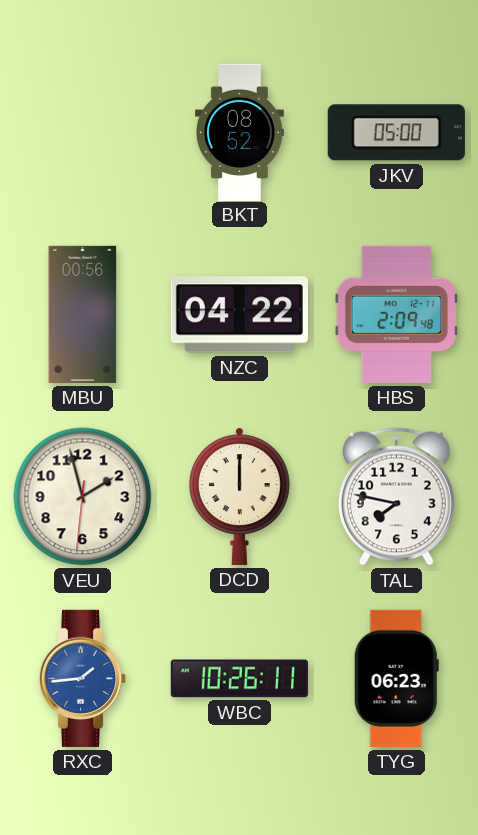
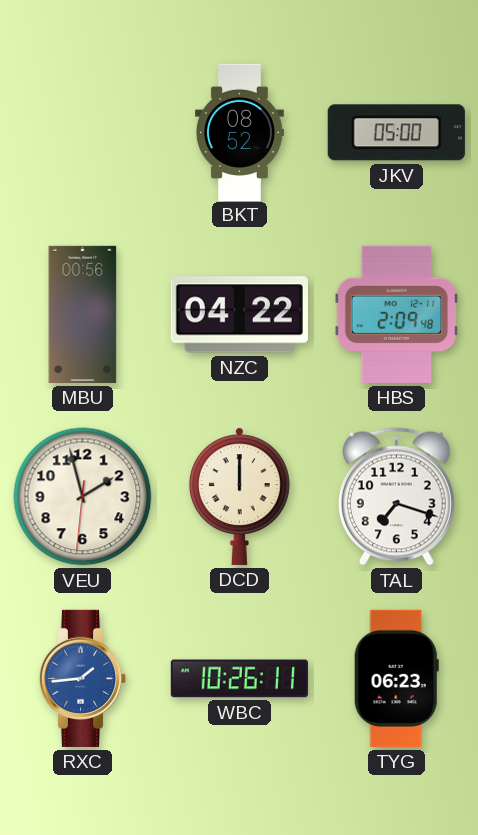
TAL: 7:47 -> 7:18 (396, 497)
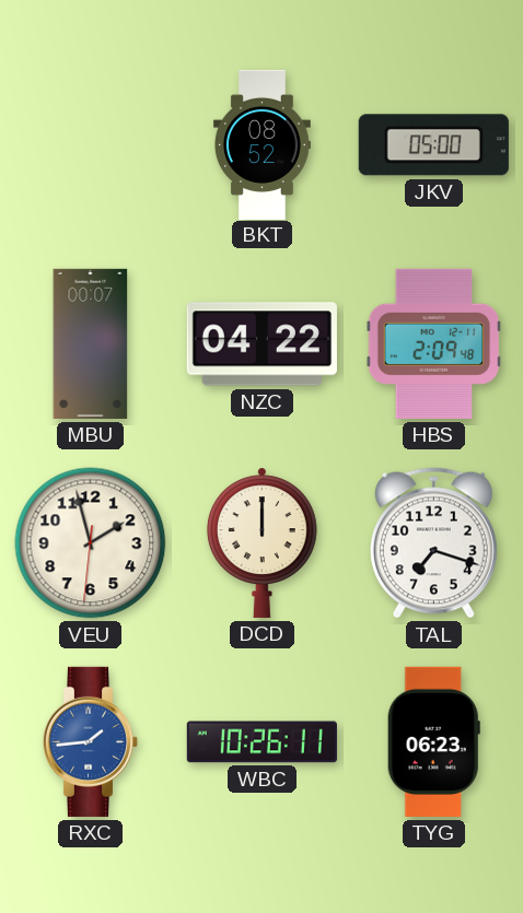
MBU: 00:56 -> 00:07 (91, 343)
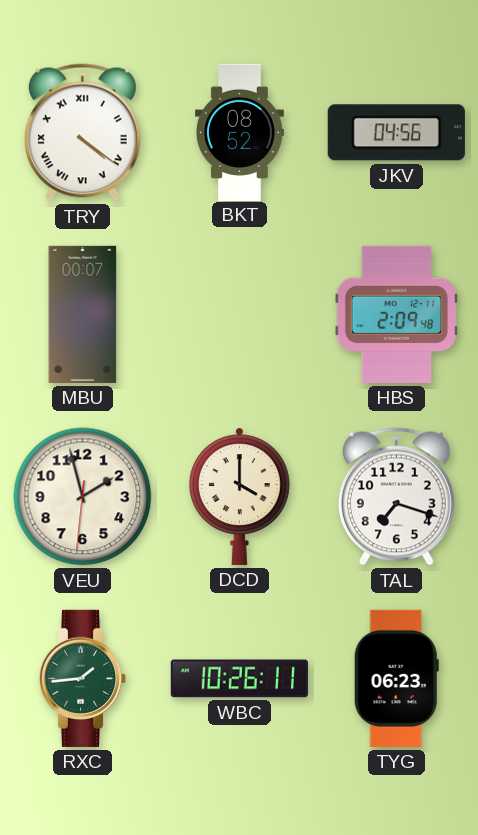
TRY: none -> 4:21 (82, 133)
JKV: 05:00 -> 04:56 (396, 133)
NZC: 04:22 -> none (261, 344)
DCD: 12:00 -> 4:00 (239, 496)
RXC dial: blue -> green (83, 678)
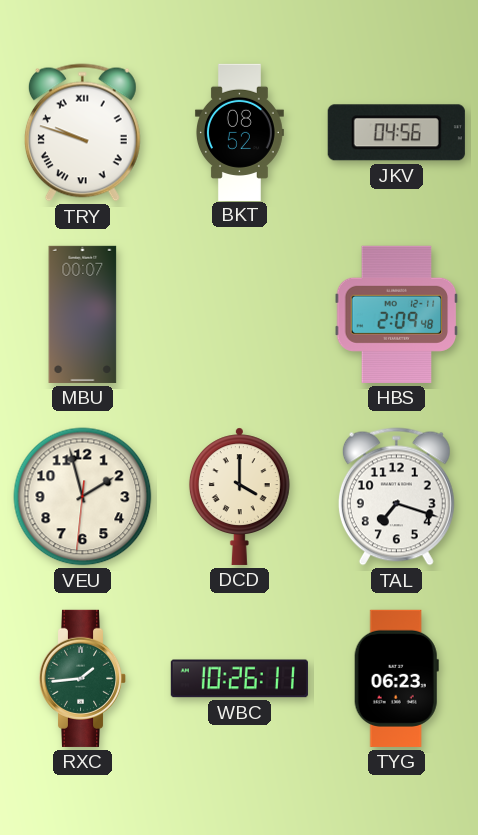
TRY: 4:21 -> 9:48 (82, 133)
